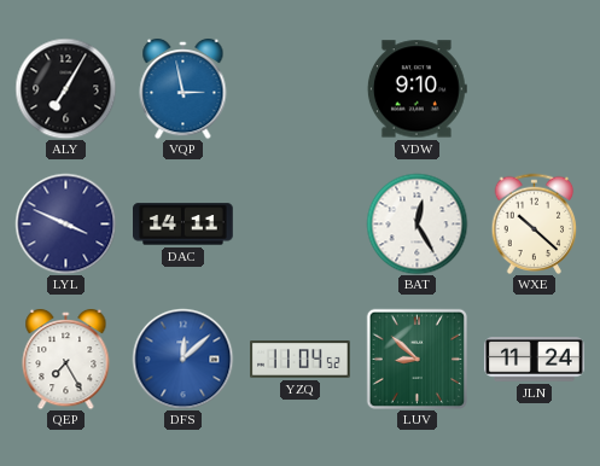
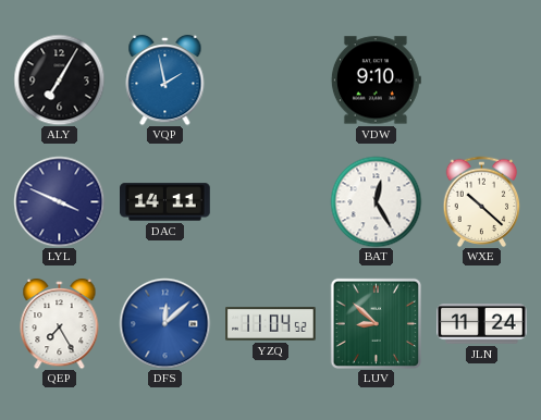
VQP: 2:58 -> 1:58 (165, 79)
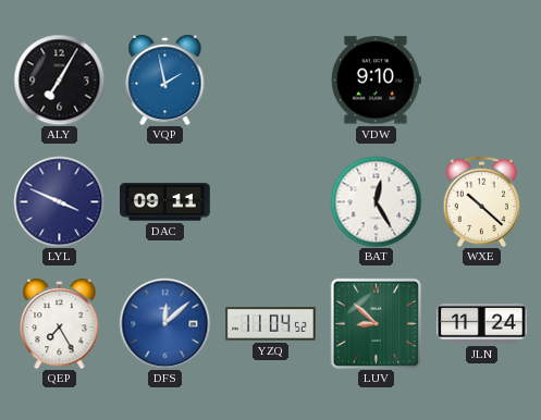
DAC: 14:11 -> 09:11 (165, 202)
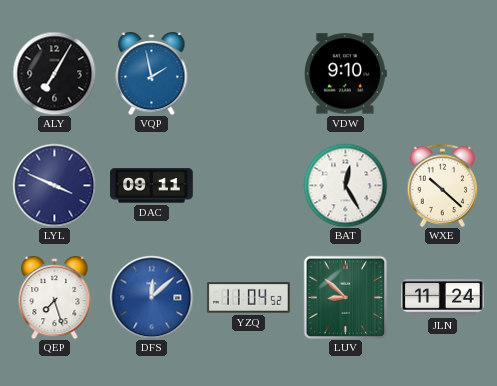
QEP: 7:25 -> 7:27 (55, 297)
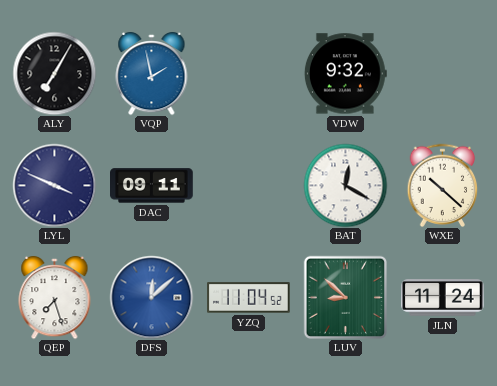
VDW: 9:10 -> 9:32 (345, 74)
BAT: 12:25 -> 12:20 (345, 185)
